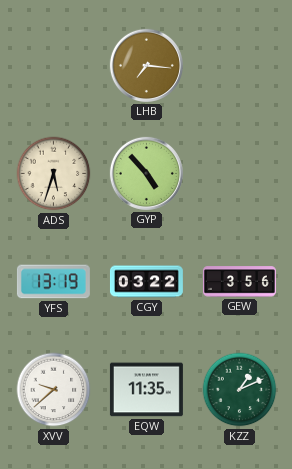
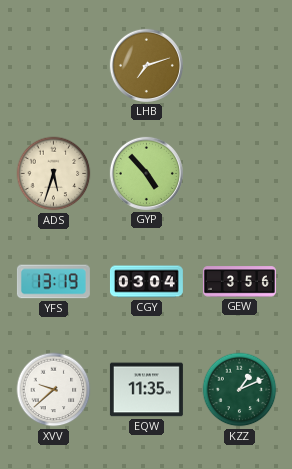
LHB: 7:16 -> 7:12 (146, 65)
CGY: 03:22 -> 03:04 (146, 282)
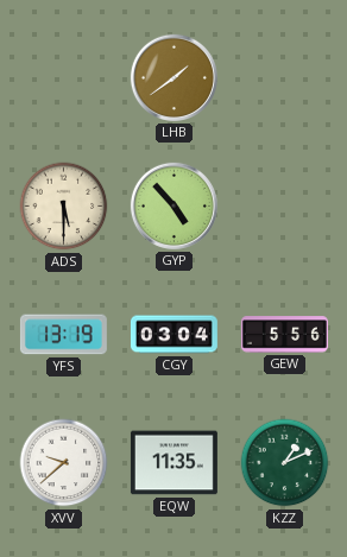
LHB: 7:12 -> 1:39 (173, 77)
ADS: 5:33 -> 5:30 (64, 207)
GEW: 3:56 -> 5:56 (284, 335)
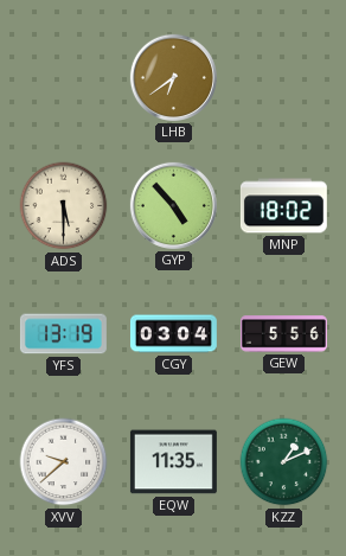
LHB: 1:39 -> 6:39 (173, 77)
MNP: none -> 18:02 (283, 206)
